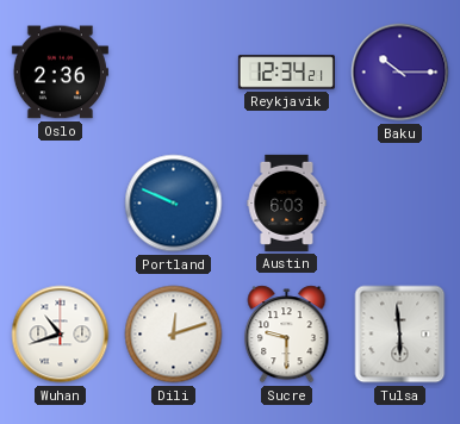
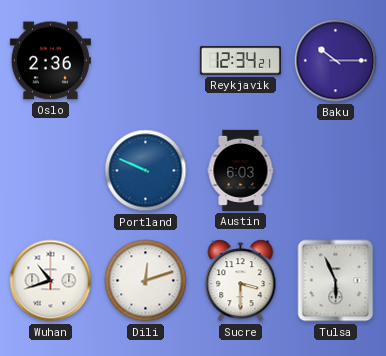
Sucre: 9:30 -> 3:30 (241, 281)
Tulsa: 5:59 -> 5:56 (336, 281)
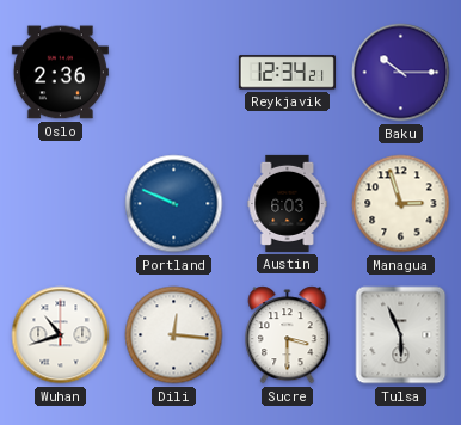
Managua: none -> 2:57 (401, 204)
Dili: 12:12 -> 12:16 (174, 335)
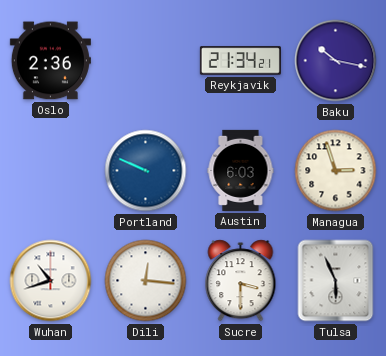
Reykjavik: 12:34 -> 21:34 (240, 61)
Baku: 10:15 -> 10:17 (336, 61)
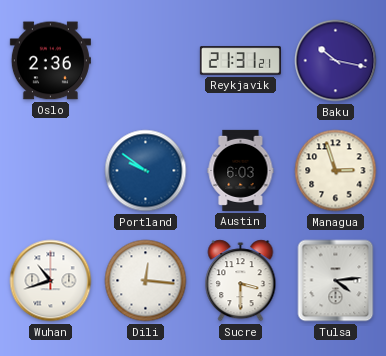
Reykjavik: 21:34 -> 21:31 (240, 61)
Portland: 9:49 -> 9:51 (146, 171)
Tulsa: 5:56 -> 4:14 (336, 281)
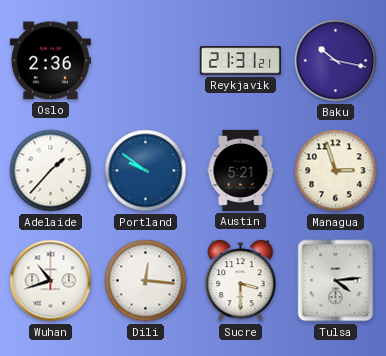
Adelaide: none -> 1:37 (51, 171)
Austin: 6:03 -> 5:21 (241, 170)
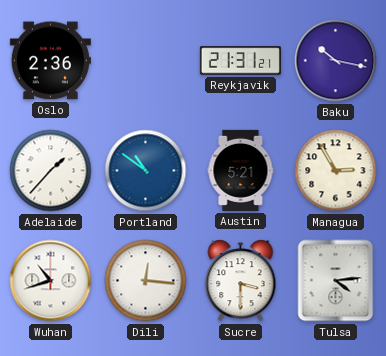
Portland: 9:51 -> 10:51 (146, 171)
Managua: 2:57 -> 2:55 (336, 171)
